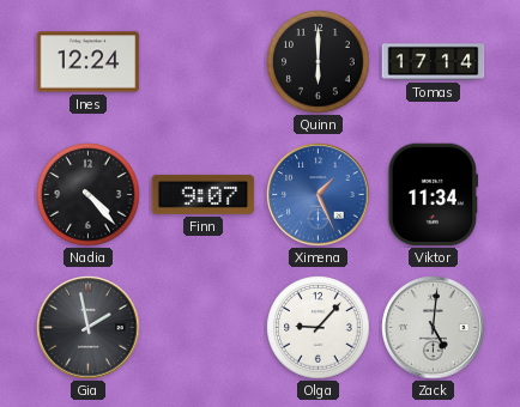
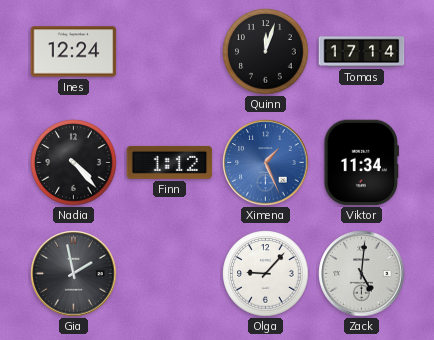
Quinn: 6:00 -> 12:03 (266, 52)
Finn: 9:07 -> 1:12 (170, 162)
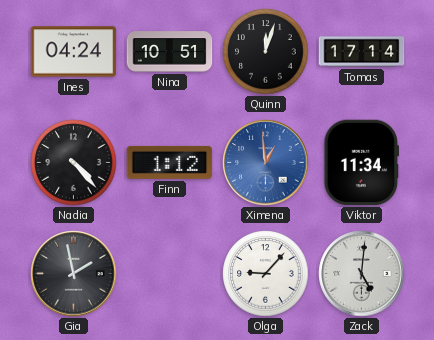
Ines: 12:24 -> 04:24 (74, 52)
Nina: none -> 10:51 (170, 52)
Ximena: 1:26 -> 12:59 (266, 163)
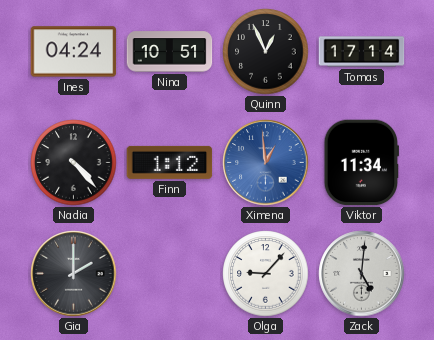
Quinn: 12:03 -> 12:56 (266, 52)
Gia: 1:58 -> 2:00 (74, 274)
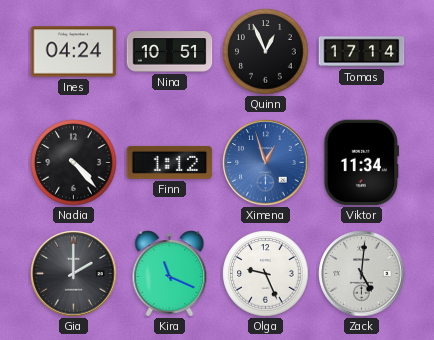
Ximena: 12:59 -> 12:57 (266, 163)
Kira: none -> 11:19 (170, 274)
Olga: 9:07 -> 9:26 (266, 274)
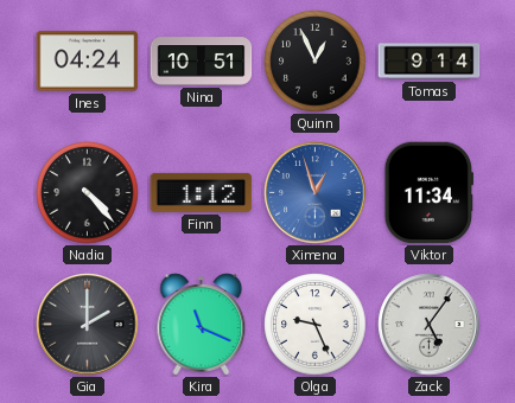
Tomas: 17:14 -> 9:14 (430, 62)
Zack: 5:01 -> 5:06 (430, 325)
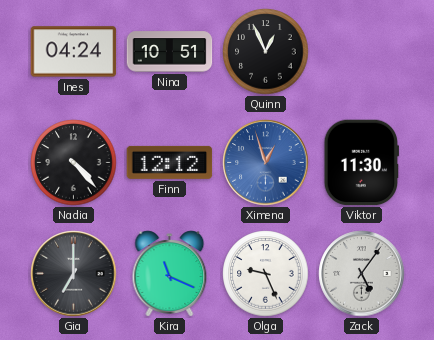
Tomas: 9:14 -> none (430, 62)
Finn: 1:12 -> 12:12 (170, 162)
Viktor: 11:34 -> 11:30 (361, 163)
Gia: 2:00 -> 7:00 (74, 274)
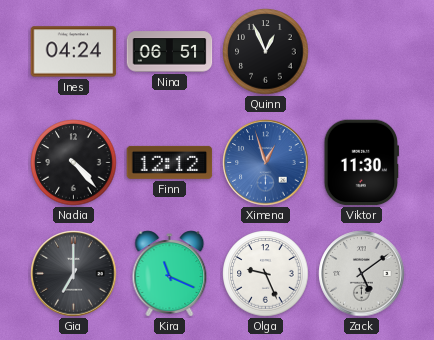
Nina: 10:51 -> 06:51 (170, 52)
Zack: 5:06 -> 5:09 (362, 274)
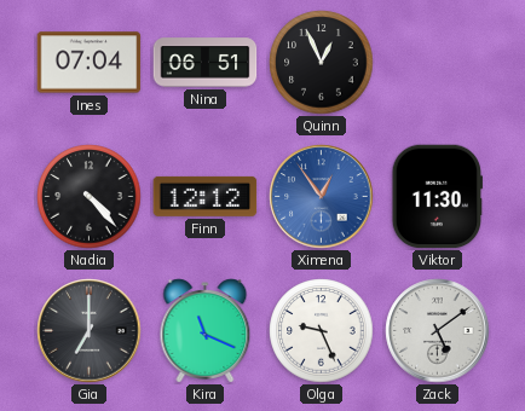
Ines: 04:24 -> 07:04 (90, 63)
Ximena: 12:57 -> 12:54 (322, 197)
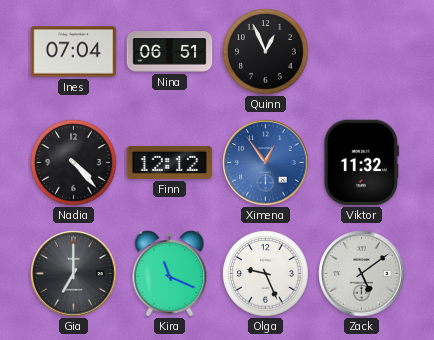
Viktor: 11:30 -> 11:32 (361, 163)
